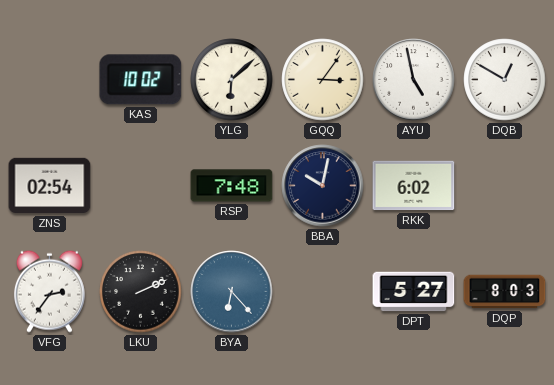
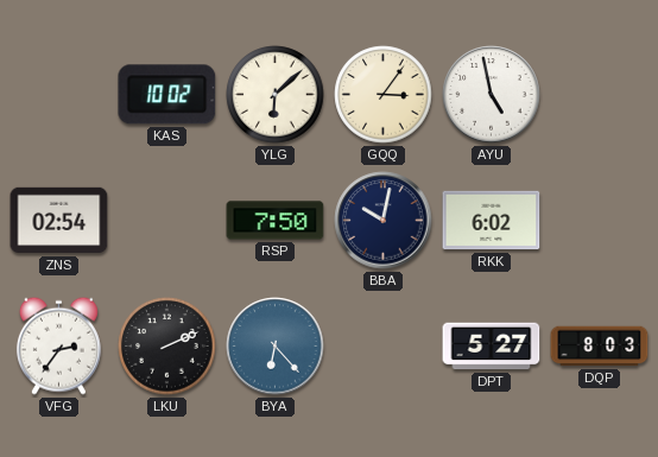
DQB: 12:50 -> none (505, 80)
RSP: 7:48 -> 7:50 (276, 221)
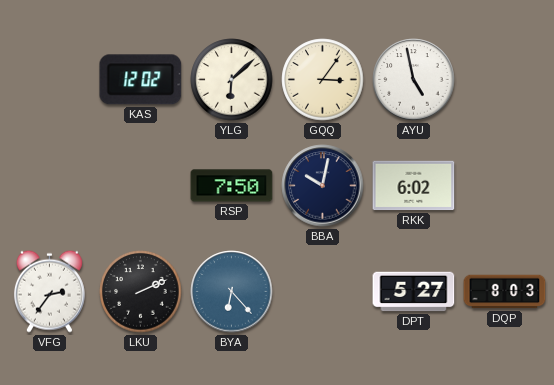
KAS: 10:02 -> 12:02 (141, 80)
ZNS: 02:54 -> none (59, 221)
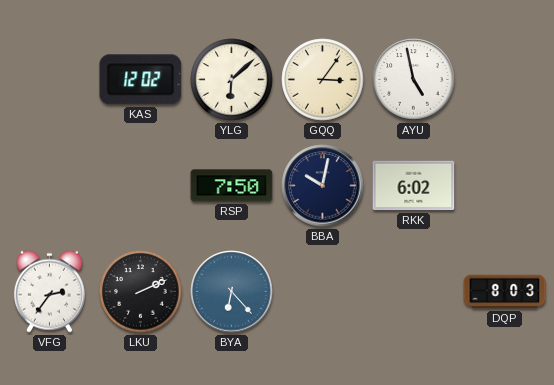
DPT: 5:27 -> none (414, 292)
